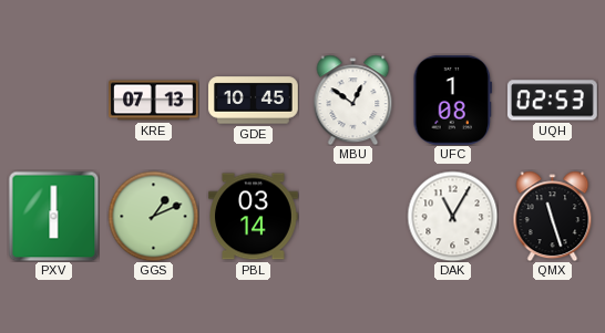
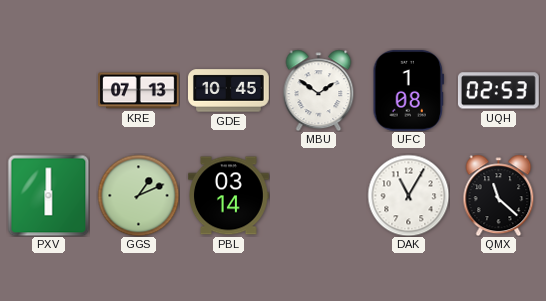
MBU: 12:51 -> 1:51 (319, 90)
QMX: 11:27 -> 11:22 (499, 195)
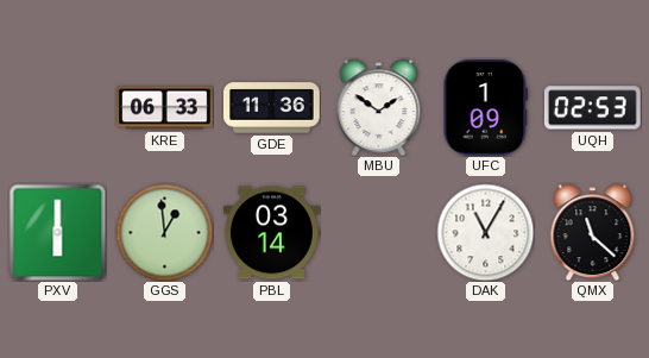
KRE: 07:13 -> 06:33 (165, 108)
GDE: 10:45 -> 11:36 (272, 108)
UFC: 1:08 -> 1:09 (486, 107)
GGS: 1:11 -> 12:59 (164, 232)
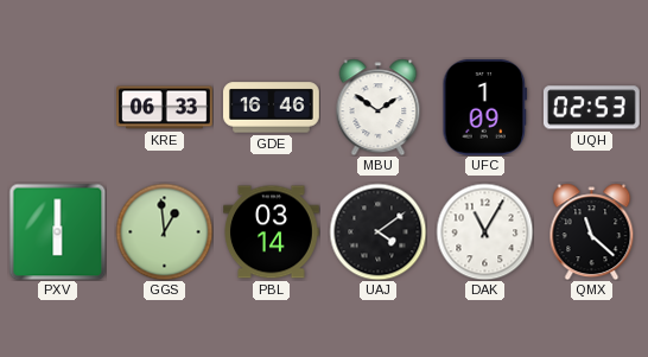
GDE: 11:36 -> 16:46 (272, 108)
UAJ: none -> 4:09 (377, 231)
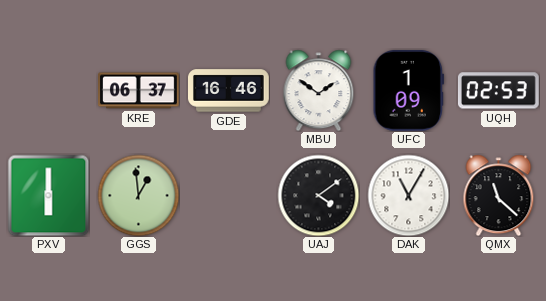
KRE: 06:33 -> 06:37 (139, 91)
PBL: 03:14 -> none (272, 232)
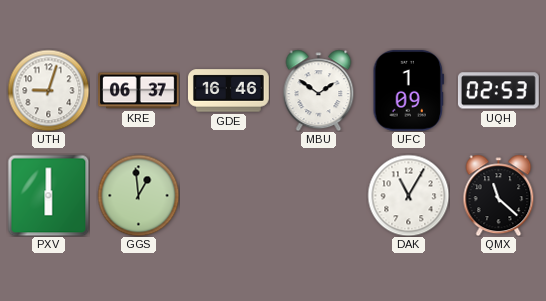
UTH: none -> 9:03 (48, 90)
UAJ: 4:09 -> none (318, 195)
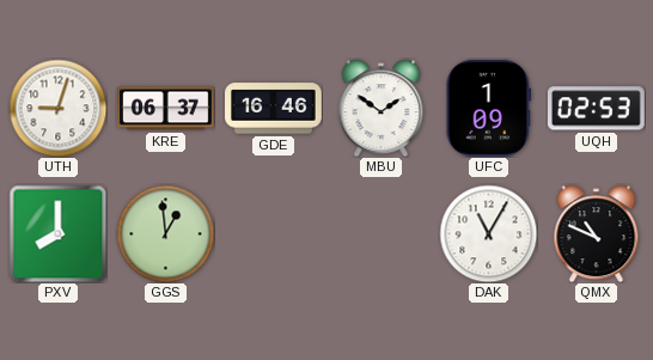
PXV: 6:00 -> 8:00 (57, 233)
QMX: 11:22 -> 10:49 (597, 233)
